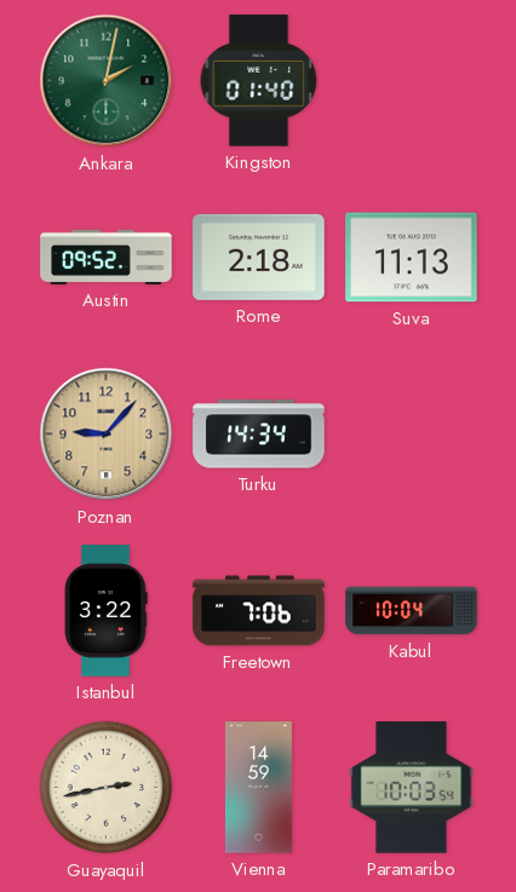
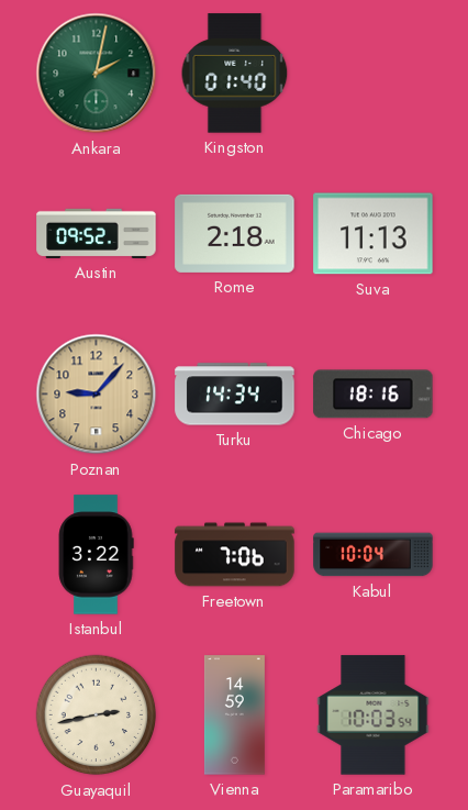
Chicago: none -> 18:16 (374, 395)
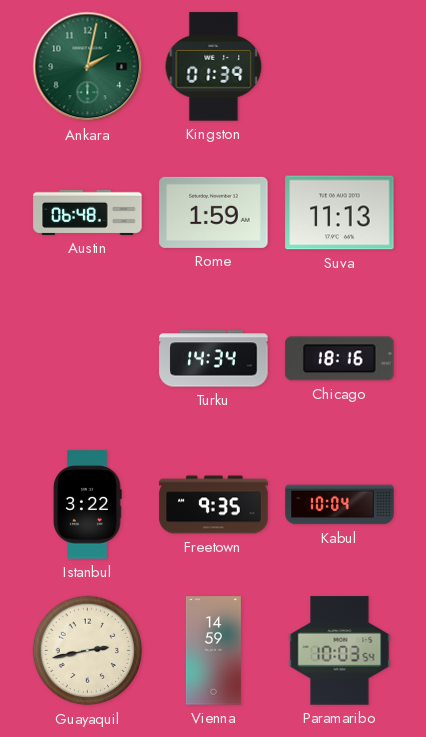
Kingston: 01:40 -> 01:39 (214, 67)
Austin: 09:52 -> 06:48 (88, 212)
Rome: 2:18 -> 1:59 (214, 212)
Poznan: 9:07 -> none (97, 395)
Freetown: 7:06 -> 9:35 (214, 505)
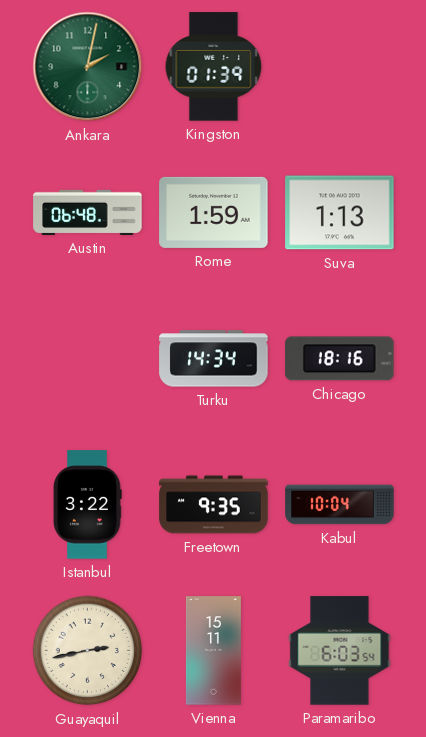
Suva: 11:13 -> 1:13 (340, 213)
Vienna: 14:59 -> 15:11 (213, 651)
Paramaribo: 10:03 -> 6:03 (340, 651)
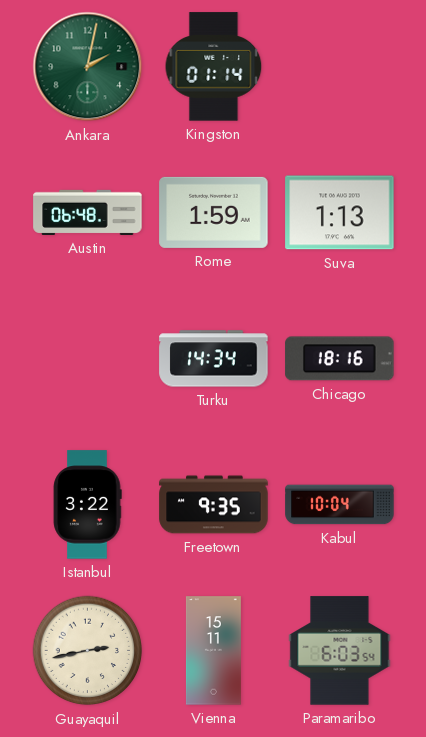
Kingston: 01:39 -> 01:14 (214, 67)
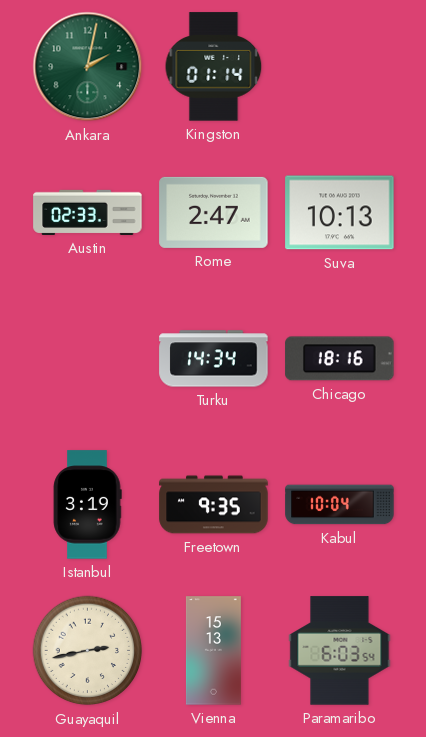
Austin: 06:48 -> 02:33 (88, 212)
Rome: 1:59 -> 2:47 (214, 212)
Suva: 1:13 -> 10:13 (340, 213)
Istanbul: 3:22 -> 3:19 (87, 505)
Vienna: 15:11 -> 15:13 (213, 651)
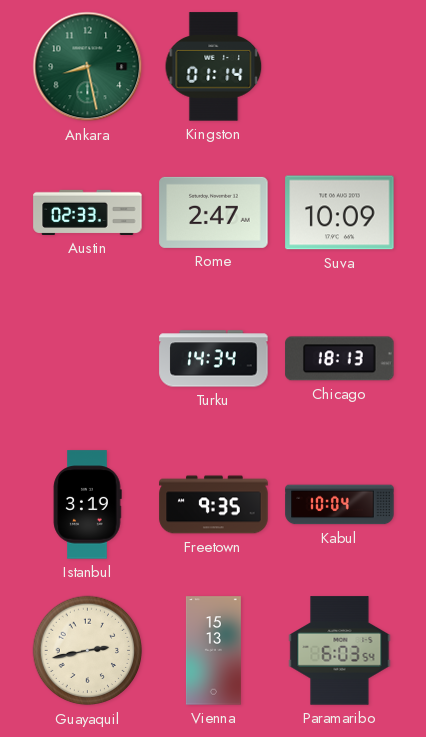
Ankara: 2:02 -> 8:28 (88, 67)
Suva: 10:13 -> 10:09 (340, 213)
Chicago: 18:16 -> 18:13 (340, 359)
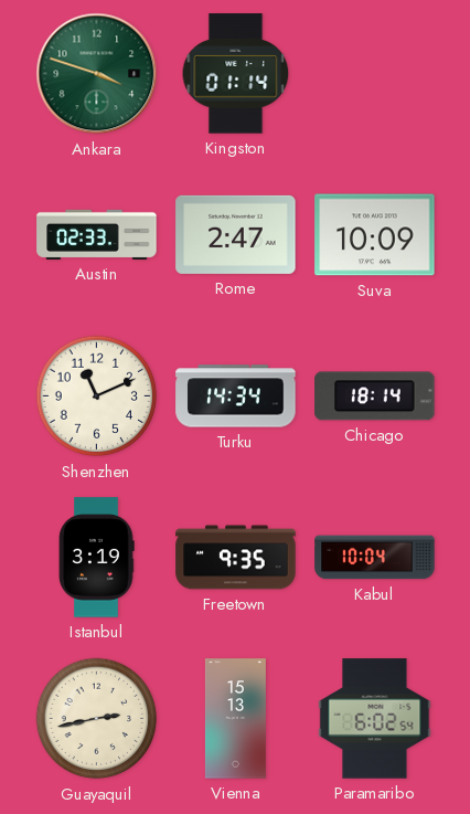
Ankara: 8:28 -> 3:48 (97, 74)
Shenzhen: none -> 11:11 (97, 397)
Chicago: 18:13 -> 18:14 (375, 397)
Paramaribo: 6:03 -> 6:02 (375, 719)
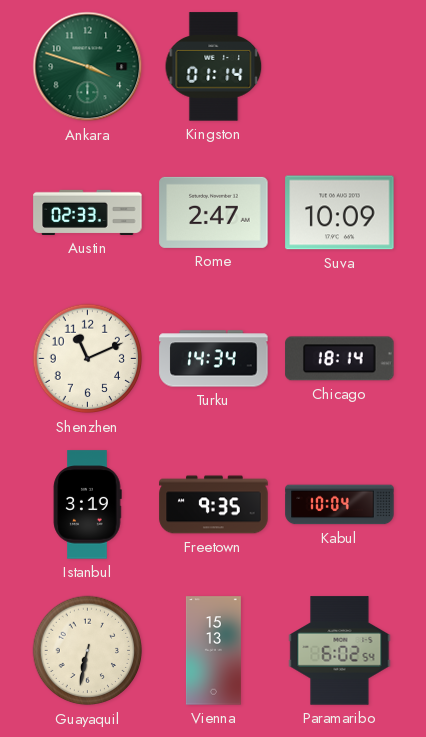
Guayaquil: 2:43 -> 6:32 (88, 651)
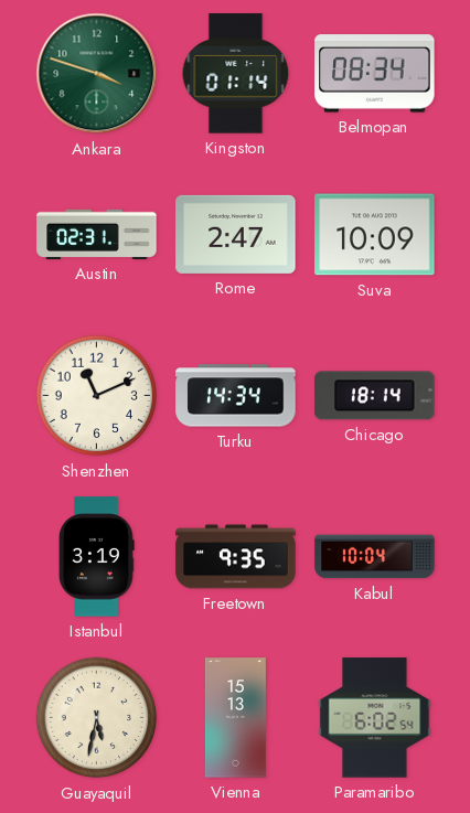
Belmopan: none -> 08:34 (375, 74)
Austin: 02:33 -> 02:31 (97, 234)
Guayaquil: 6:32 -> 5:32 (97, 718)
